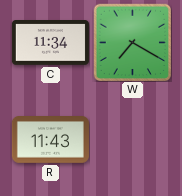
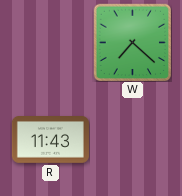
C: 11:34 -> none (50, 43)
W: 7:20 -> 7:22 (132, 42)
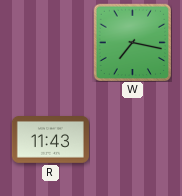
W: 7:22 -> 7:17 (132, 42)
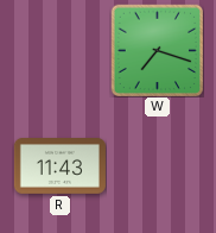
W: 7:17 -> 7:18 (157, 50)
